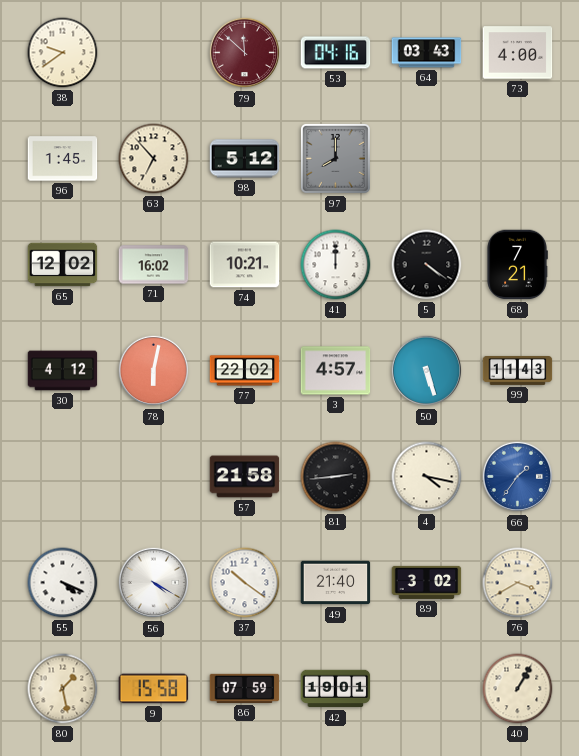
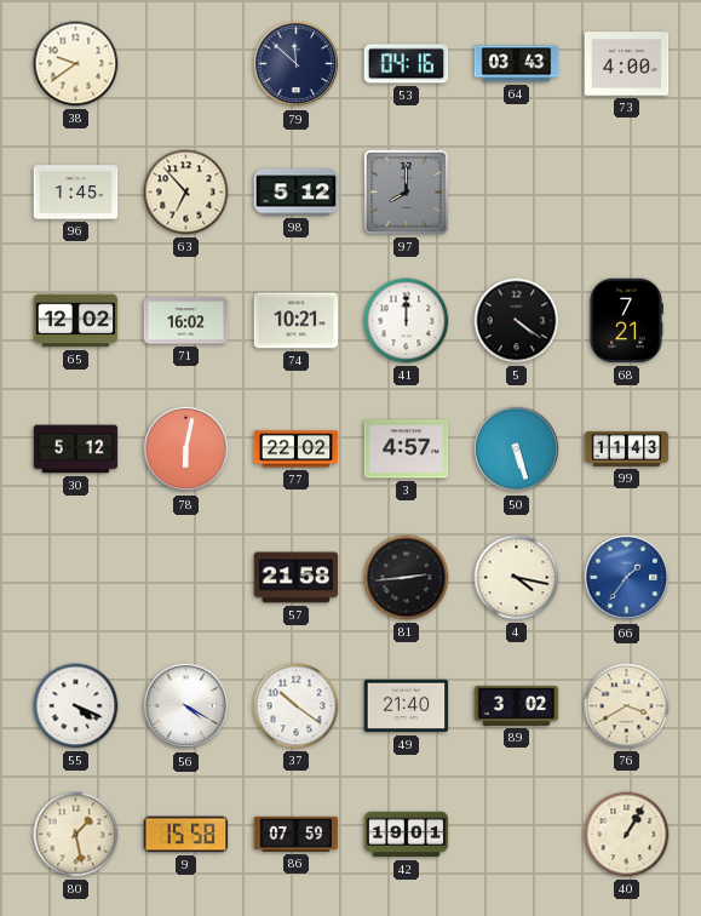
79 dial: burgundy -> navy (297, 64)
30: 4:12 -> 5:12 (76, 450)
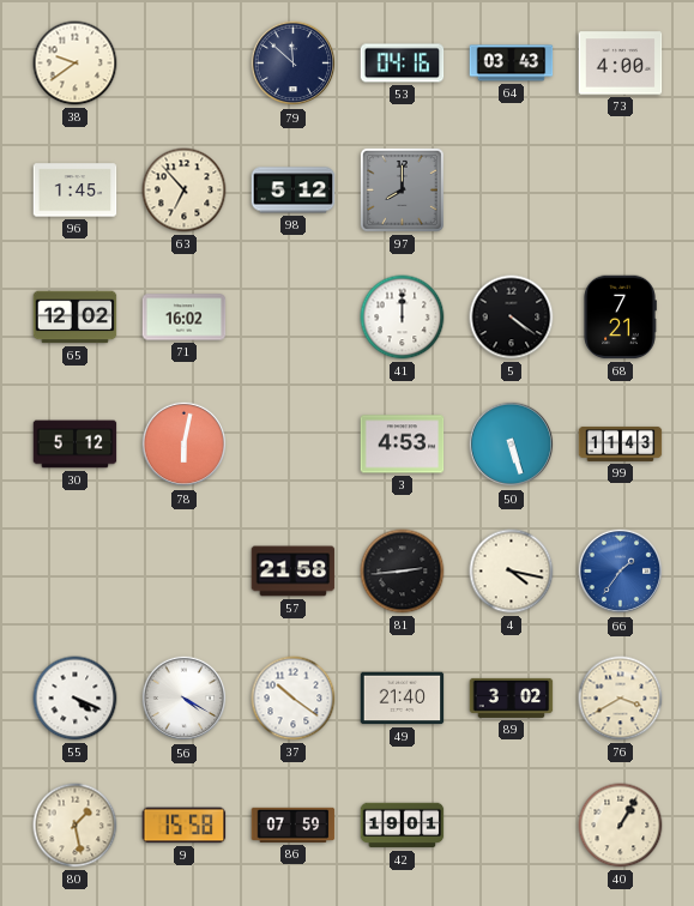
74: 10:21 -> none (297, 321)
77: 22:02 -> none (297, 450)
3: 4:57 -> 4:53 (403, 445)
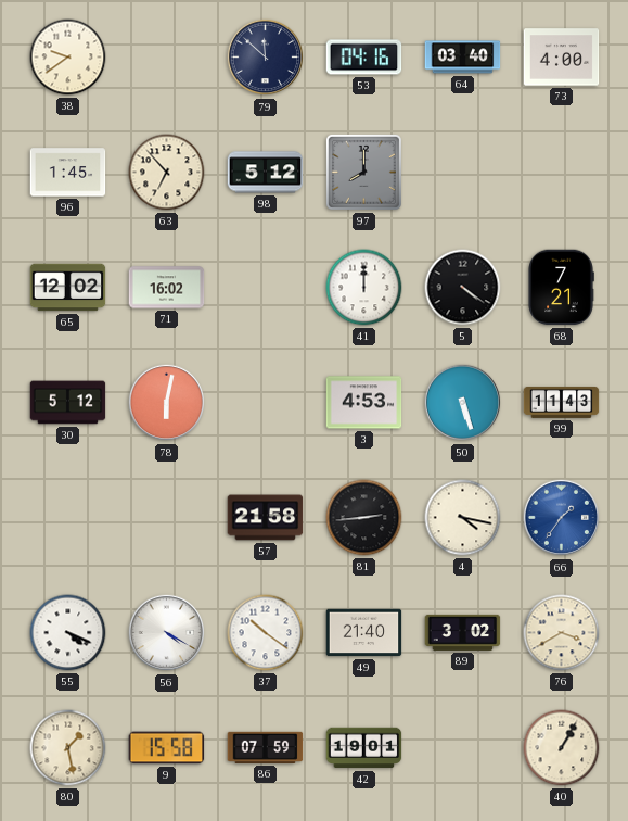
64: 03:43 -> 03:40 (463, 58)
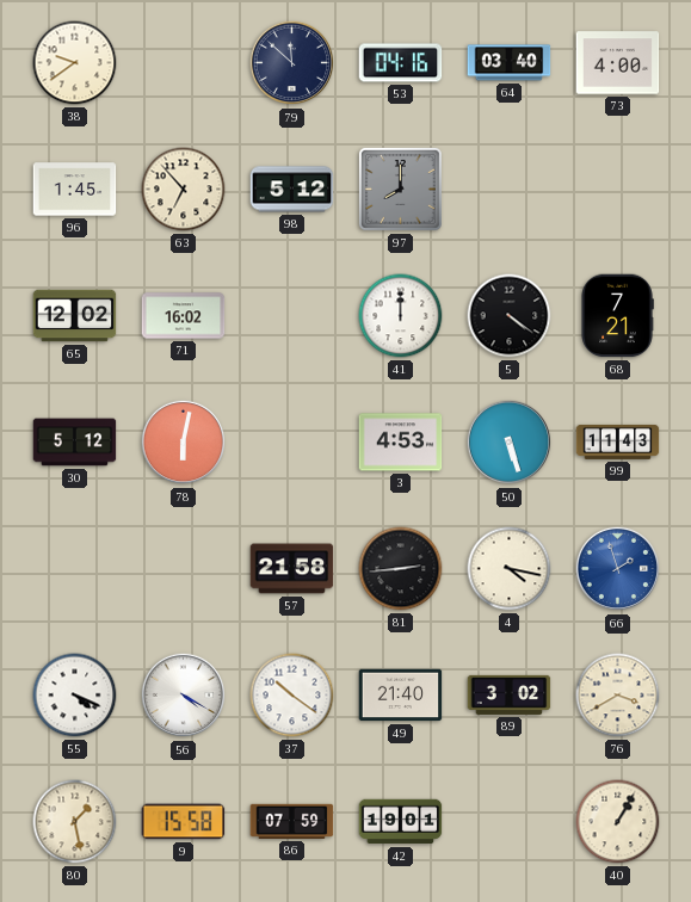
66: 1:36 -> 1:57 (618, 569)
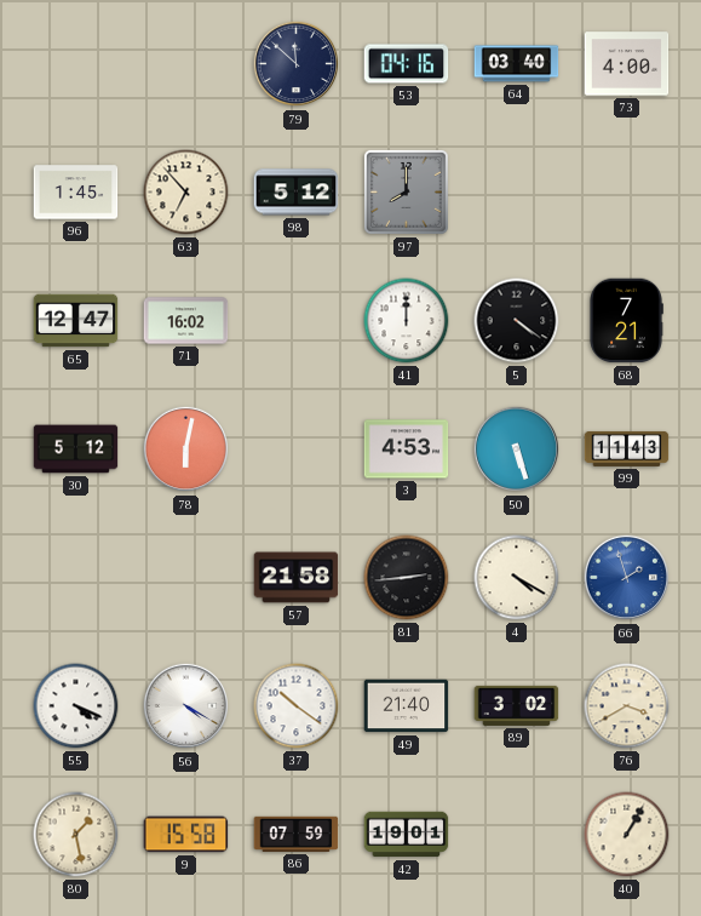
38: 9:39 -> none (75, 63)
65: 12:02 -> 12:47 (76, 321)
4: 4:17 -> 4:20 (517, 578)
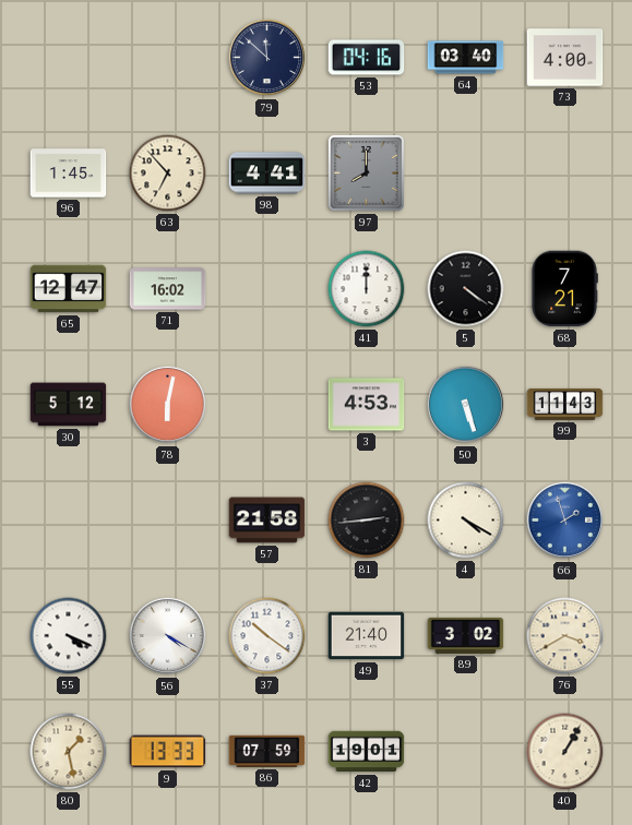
98: 5:12 -> 4:41 (267, 174)
9: 15:58 -> 13:33 (168, 752)
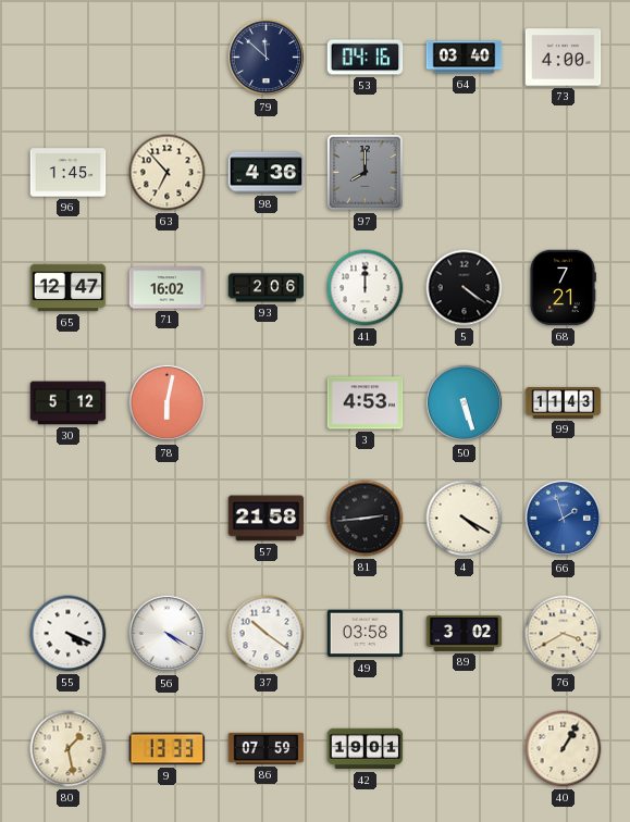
98: 4:41 -> 4:36 (267, 173)
93: none -> 2:06 (267, 288)
49: 21:40 -> 03:58 (366, 634)
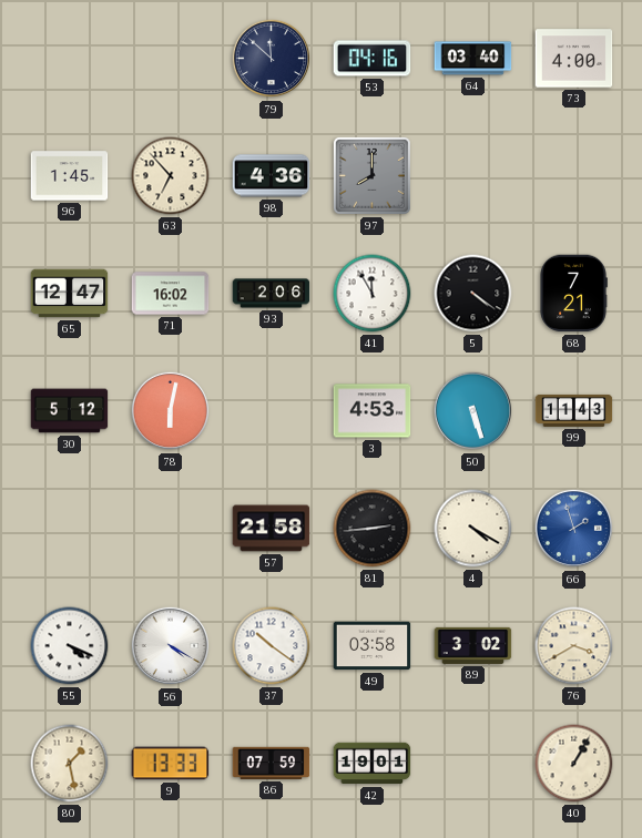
41: 12:00 -> 11:55 (373, 294)
